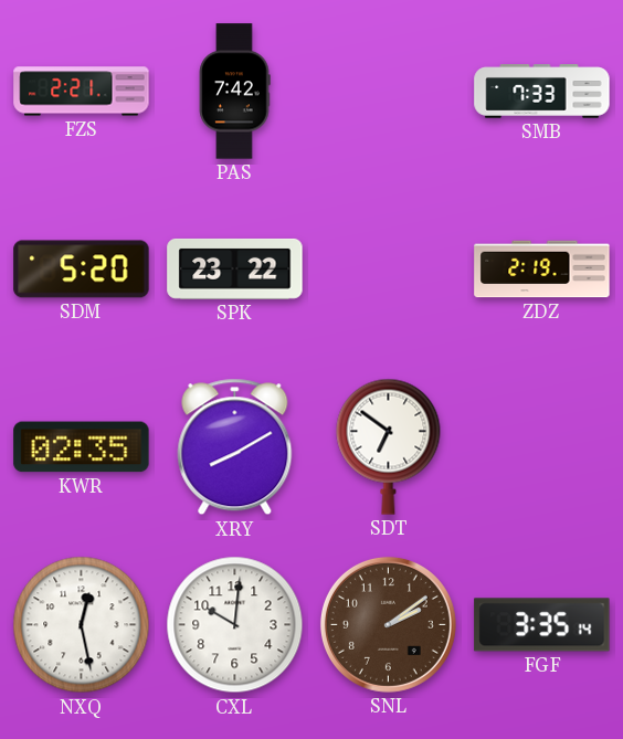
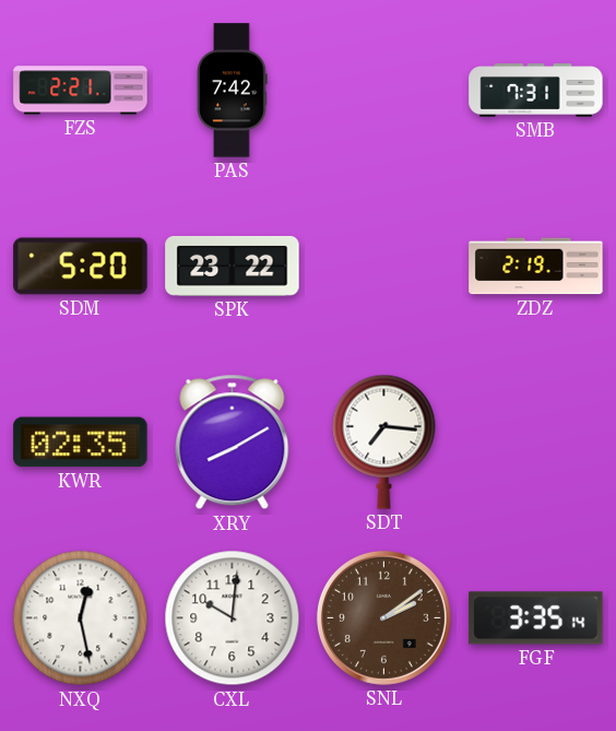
SMB: 7:33 -> 7:31 (536, 91)
SDT: 6:51 -> 7:16 (384, 441)
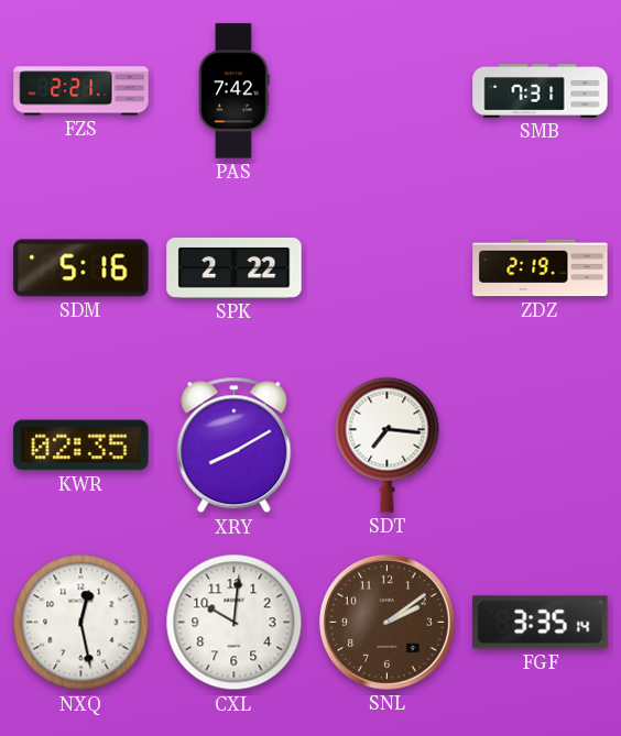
SDM: 5:20 -> 5:16 (81, 268)
SPK: 23:22 -> 2:22 (235, 267)
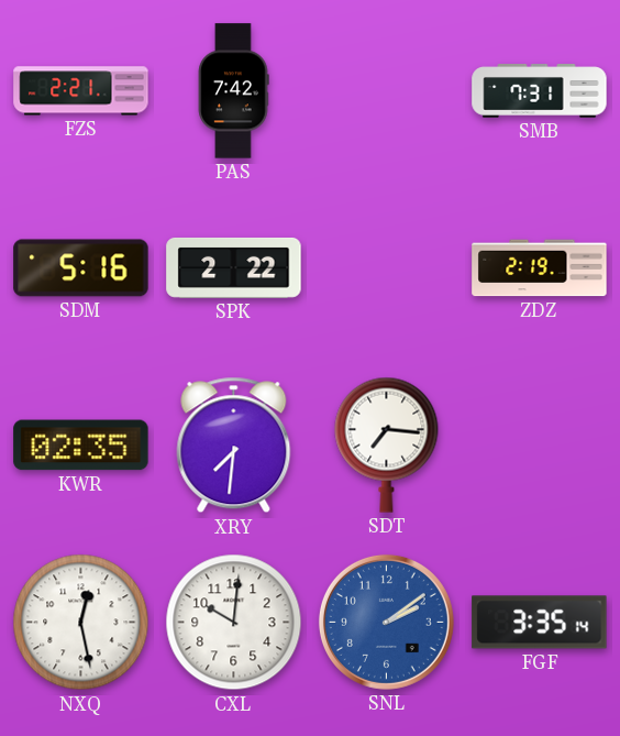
XRY: 8:10 -> 7:31 (234, 446)
SNL dial: brown -> blue (386, 622)
